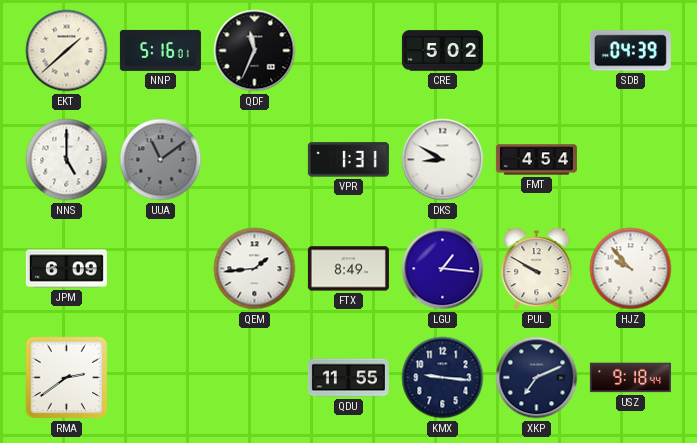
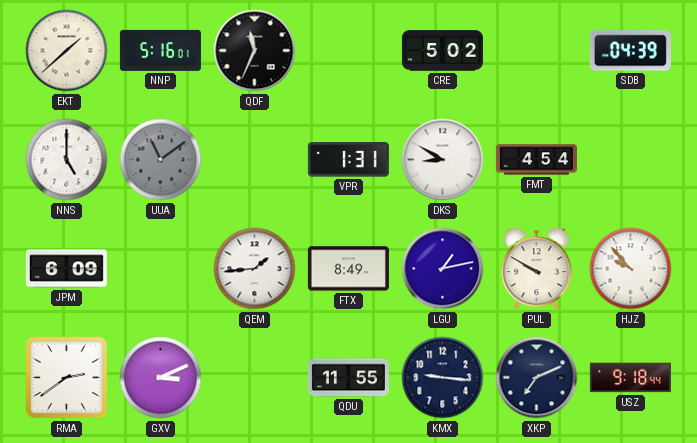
LGU: 1:16 -> 1:13 (443, 269)
GXV: none -> 3:11 (161, 378)
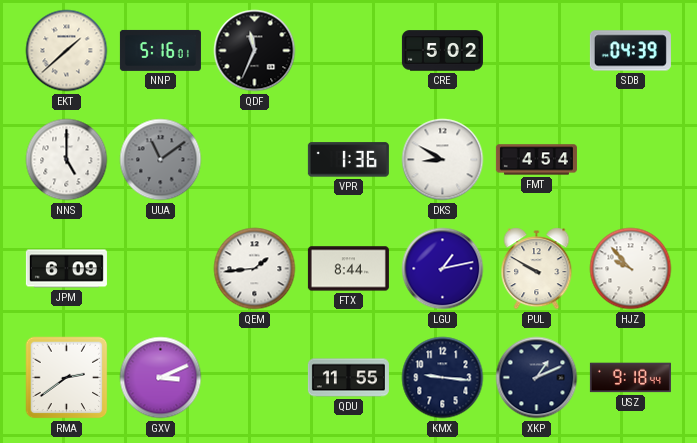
VPR: 1:31 -> 1:36 (348, 160)
FTX: 8:49 -> 8:44 (348, 269)
XKP: 7:11 -> 1:11 (537, 378)
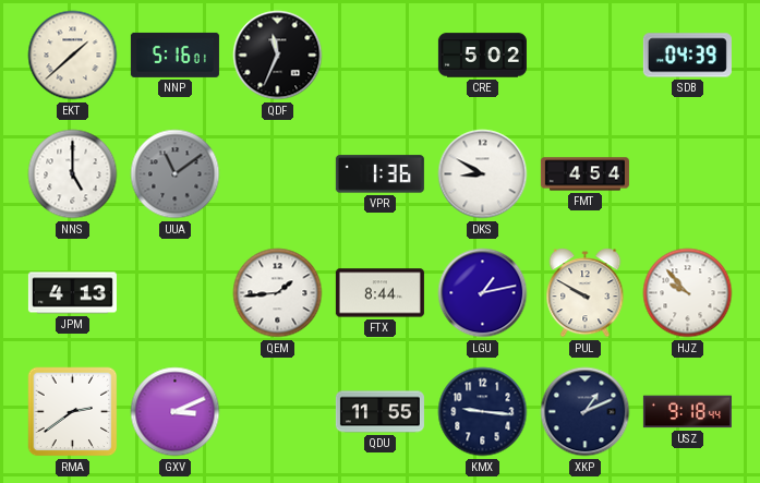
JPM: 6:09 -> 4:13 (72, 293)
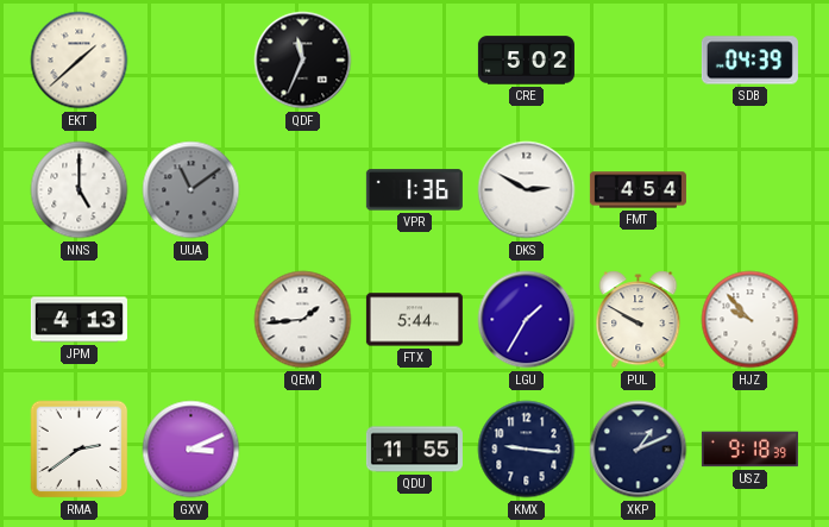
NNP: 5:16 -> none (174, 55)
DKS: 8:50 -> 2:50 (527, 190)
FTX: 8:44 -> 5:44 (414, 320)
LGU: 1:13 -> 1:35 (527, 320)
USZ: 9:18:44 -> 9:18:39 (749, 450)
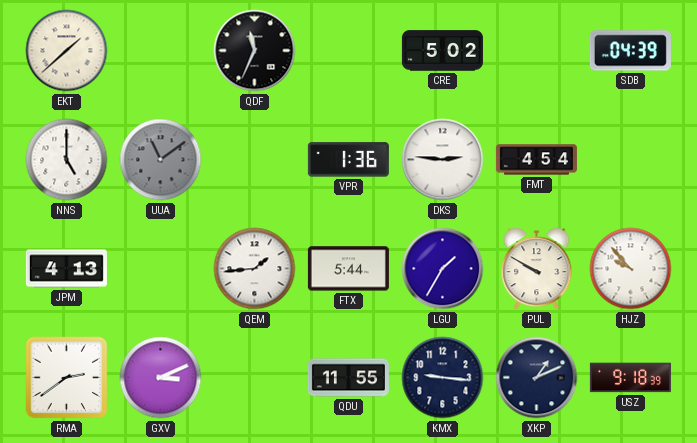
DKS: 2:50 -> 2:46 (443, 160)
